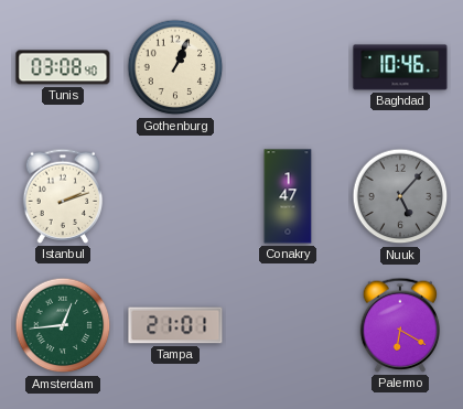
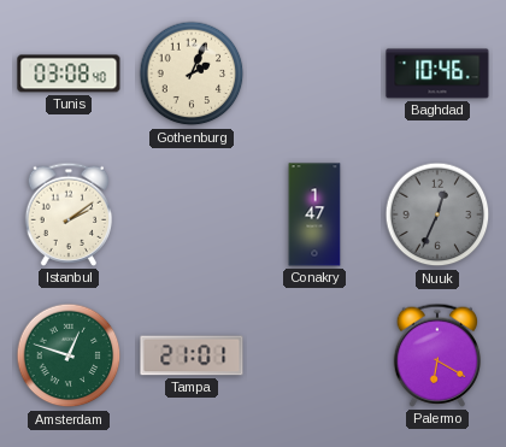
Gothenburg: 1:04 -> 2:04 (192, 73)
Istanbul: 2:12 -> 2:09 (69, 214)
Nuuk: 5:07 -> 12:34 (437, 214)
Amsterdam: 12:44 -> 12:48 (69, 355)
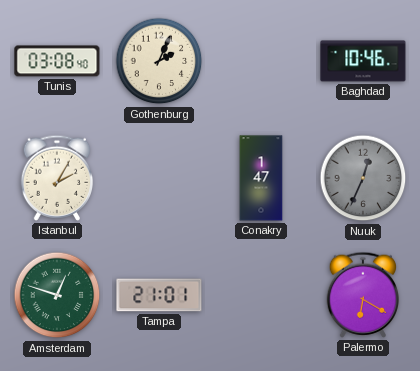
Istanbul: 2:09 -> 2:05 (57, 178)
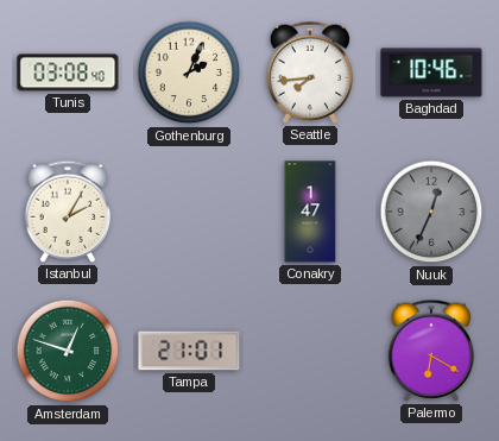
Seattle: none -> 7:44 (310, 73)
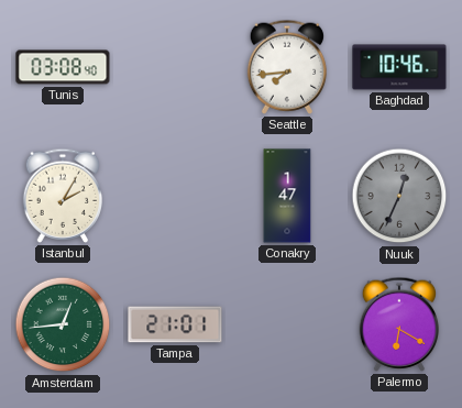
Gothenburg: 2:04 -> none (189, 73)
Amsterdam: 12:48 -> 12:44 (63, 324)
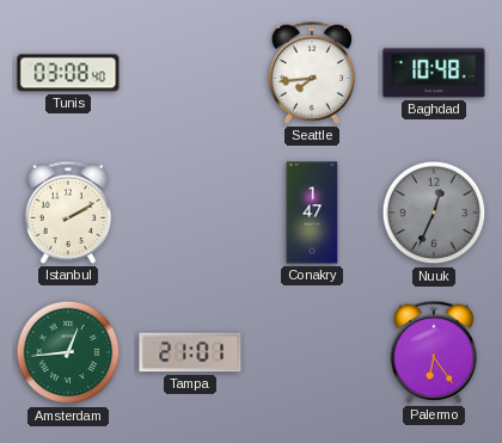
Baghdad: 10:46 -> 10:48 (434, 73)
Istanbul: 2:05 -> 2:10 (68, 213)
Palermo: 6:20 -> 6:24 (434, 352)
